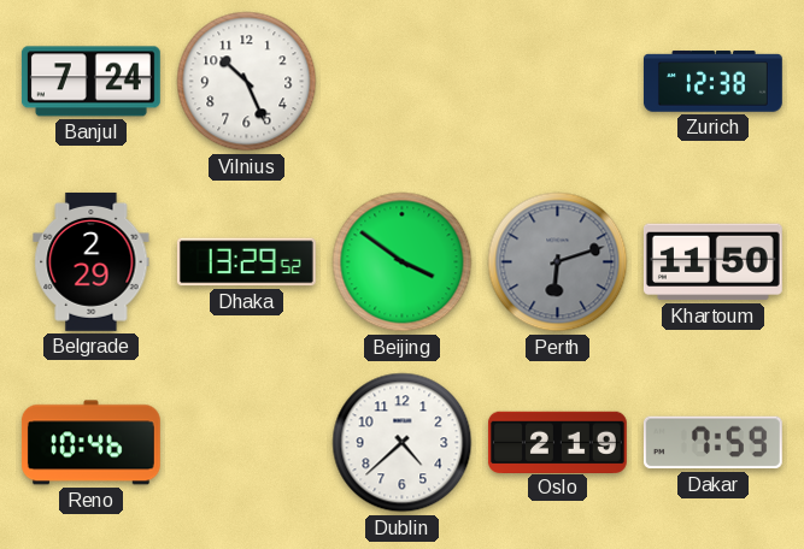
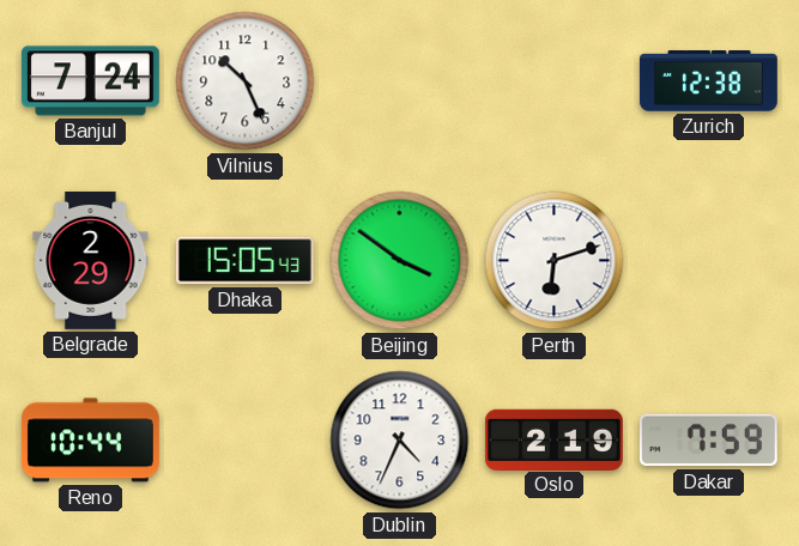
Dhaka: 13:29 -> 15:05 (244, 261)
Perth dial: grey -> white (555, 261)
Khartoum: 11:50 -> none (712, 262)
Reno: 10:46 -> 10:44 (90, 441)
Dublin: 4:38 -> 4:34 (400, 441)
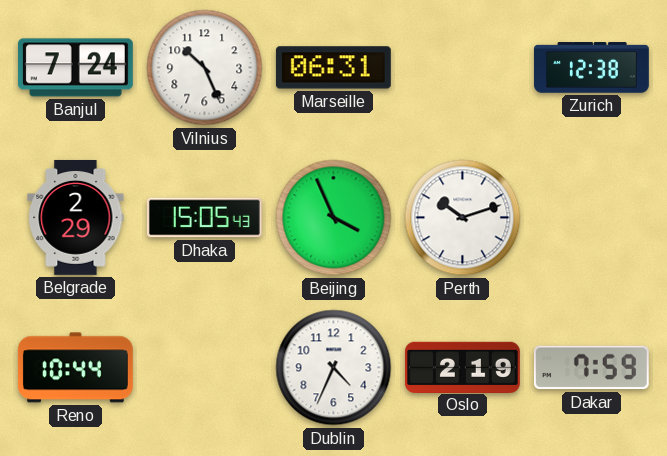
Marseille: none -> 06:31 (333, 68)
Beijing: 3:51 -> 3:56 (334, 218)
Perth: 6:12 -> 10:12 (463, 218)
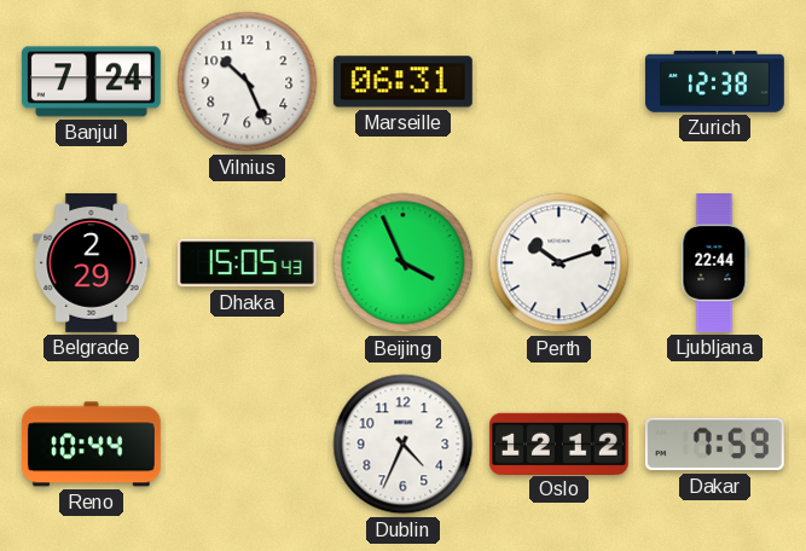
Ljubljana: none -> 22:44 (714, 263)
Oslo: 2:19 -> 12:12 (558, 443)
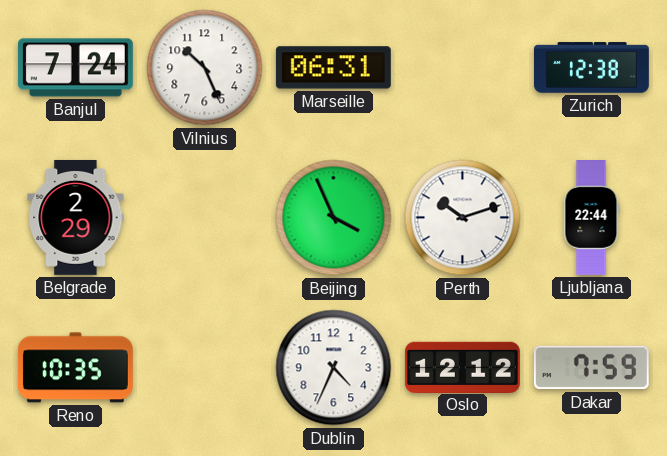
Dhaka: 15:05 -> none (247, 263)
Reno: 10:44 -> 10:35 (75, 368)
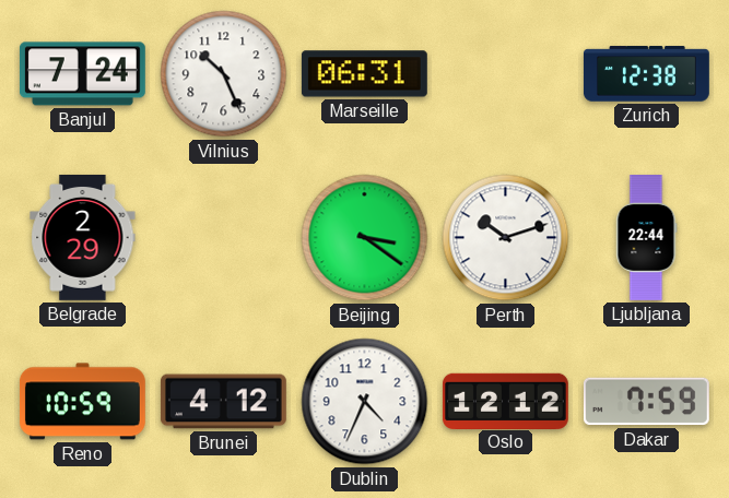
Beijing: 3:56 -> 3:21 (365, 238)
Reno: 10:35 -> 10:59 (82, 402)
Brunei: none -> 4:12 (223, 402)
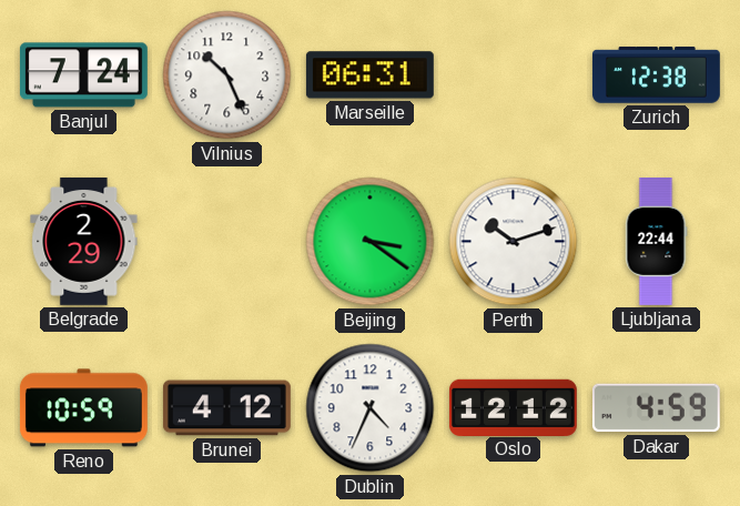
Dakar: 7:59 -> 4:59 (656, 408)
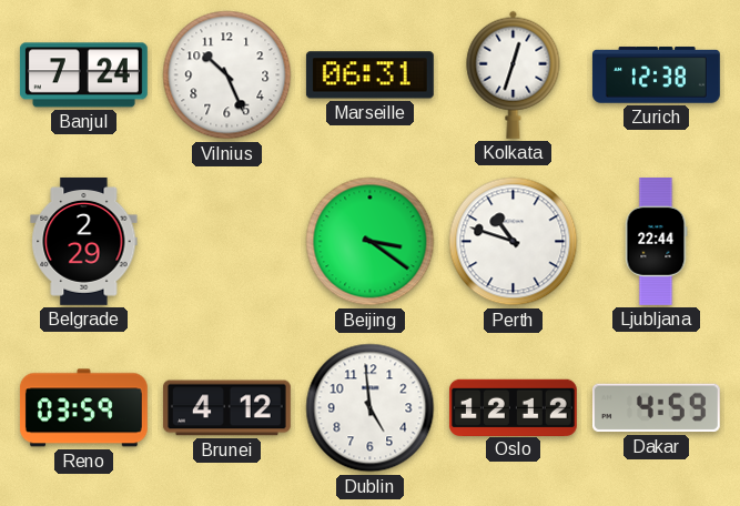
Kolkata: none -> 12:33 (514, 74)
Perth: 10:12 -> 10:48 (514, 242)
Reno: 10:59 -> 03:59 (83, 408)
Dublin: 4:34 -> 4:59 (371, 408)
